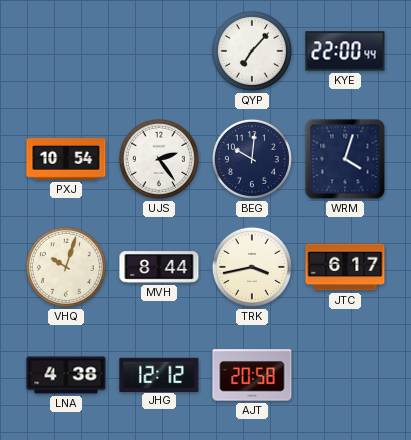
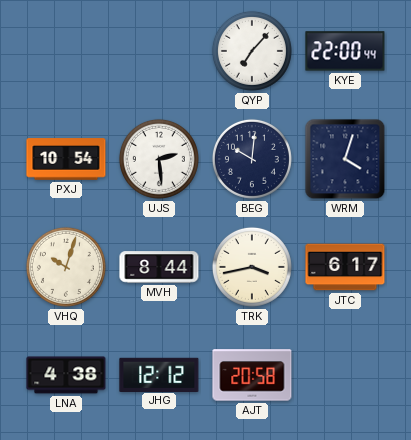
UJS: 2:24 -> 2:29 (159, 159)
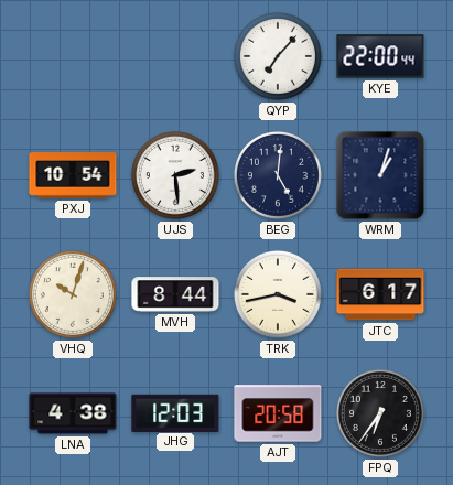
BEG: 10:01 -> 5:01 (278, 175)
WRM: 4:03 -> 1:03 (380, 175)
JHG: 12:12 -> 12:03 (175, 412)
FPQ: none -> 6:36 (380, 413)
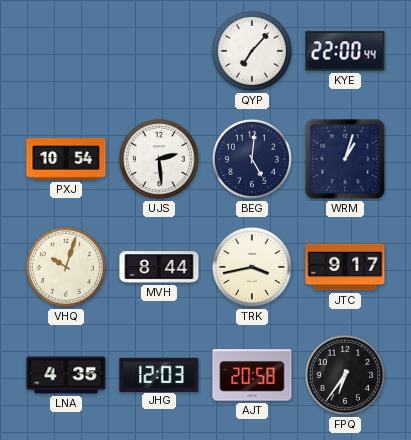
JTC: 6:17 -> 9:17 (345, 267)
LNA: 4:38 -> 4:35 (66, 375)
